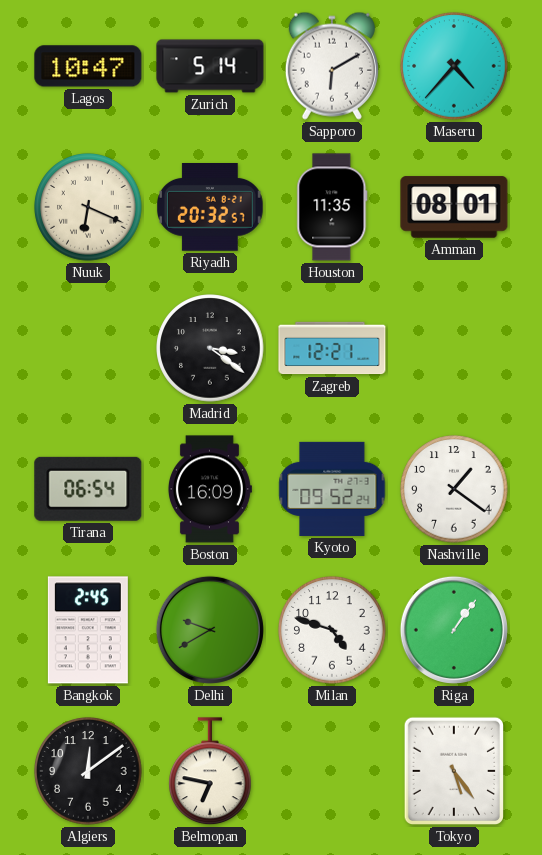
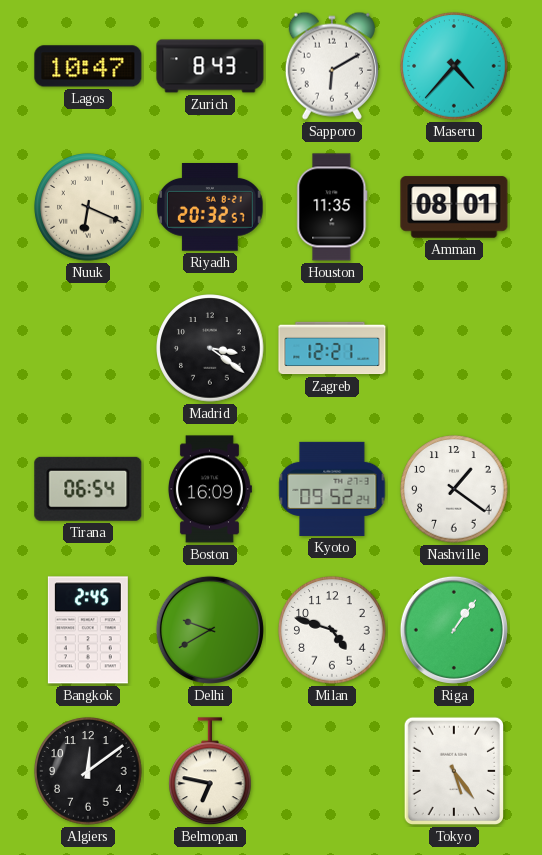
Zurich: 5:14 -> 8:43 (210, 66)
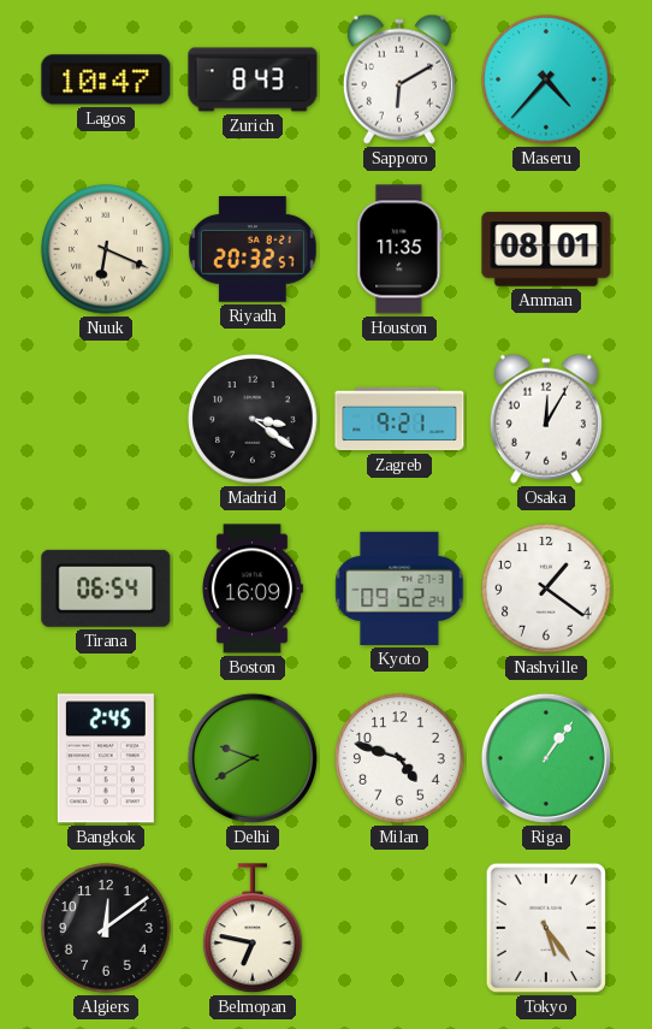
Zagreb: 12:21 -> 9:21 (399, 419)
Osaka: none -> 12:05 (546, 419)
